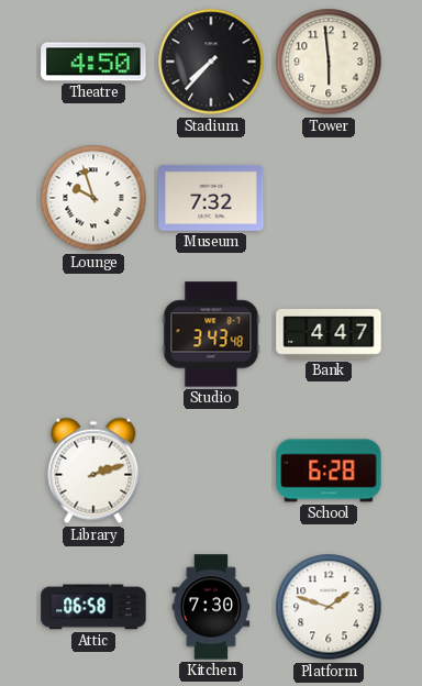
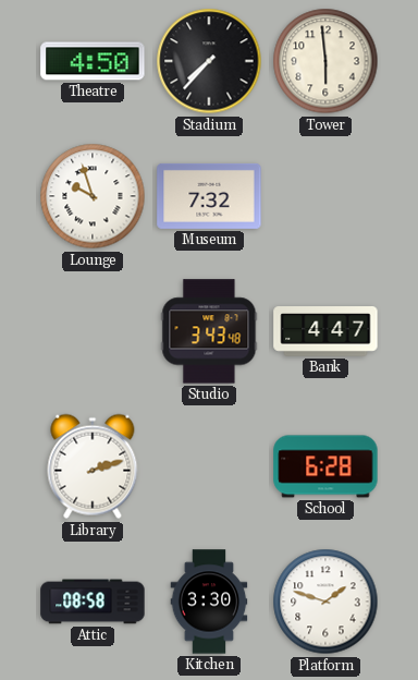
Attic: 06:58 -> 08:58 (93, 602)
Kitchen: 7:30 -> 3:30 (209, 602)
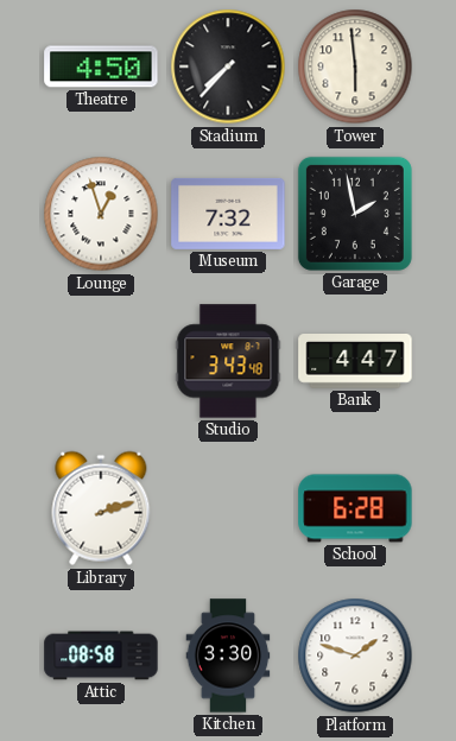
Lounge: 9:57 -> 12:57 (101, 214)
Garage: none -> 1:58 (355, 214)
